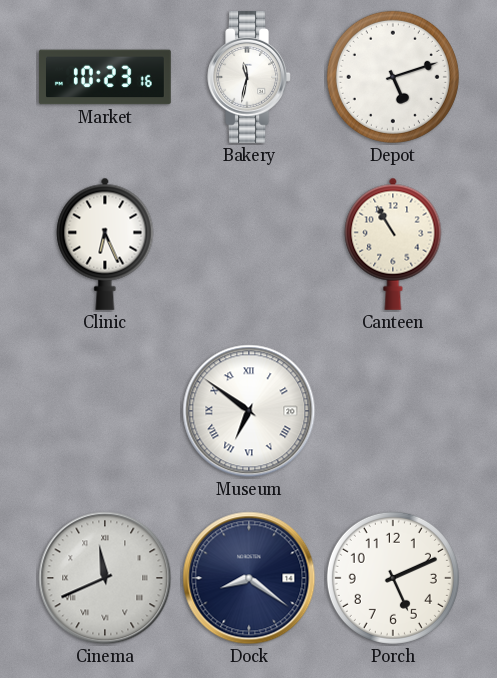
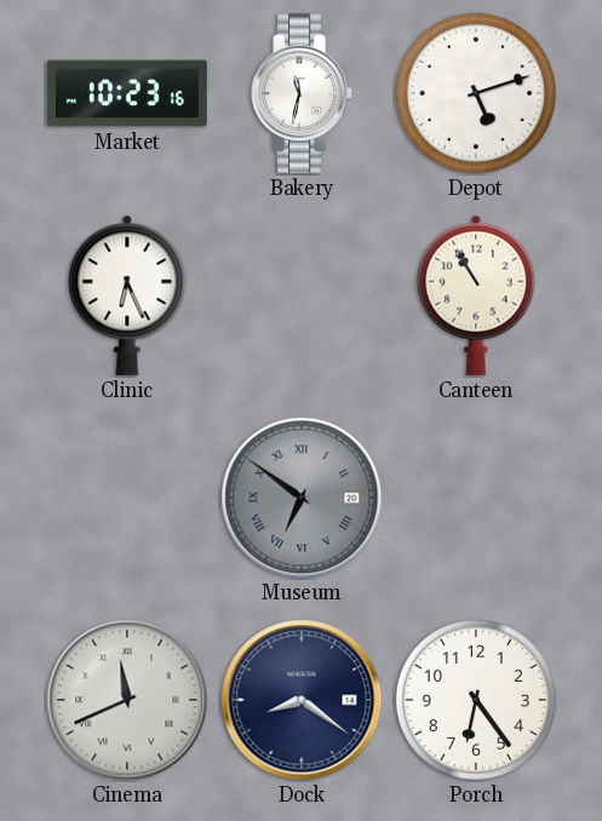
Museum dial: white -> grey (302, 498)
Porch: 5:11 -> 6:24 (476, 700)
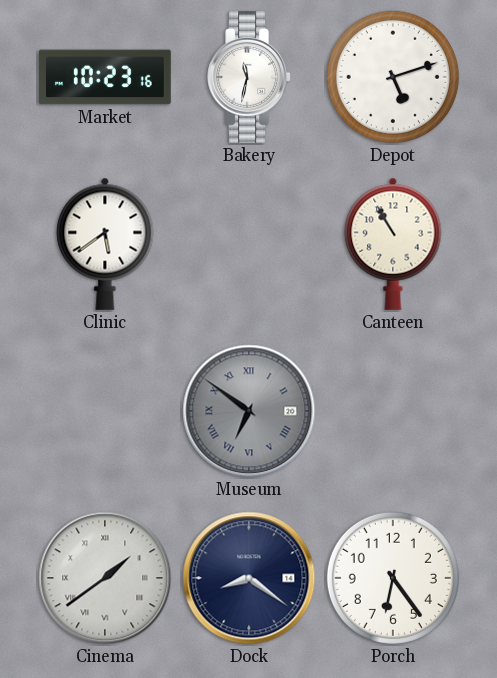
Clinic: 6:26 -> 5:39 (105, 244)
Cinema: 11:41 -> 1:39 (105, 578)
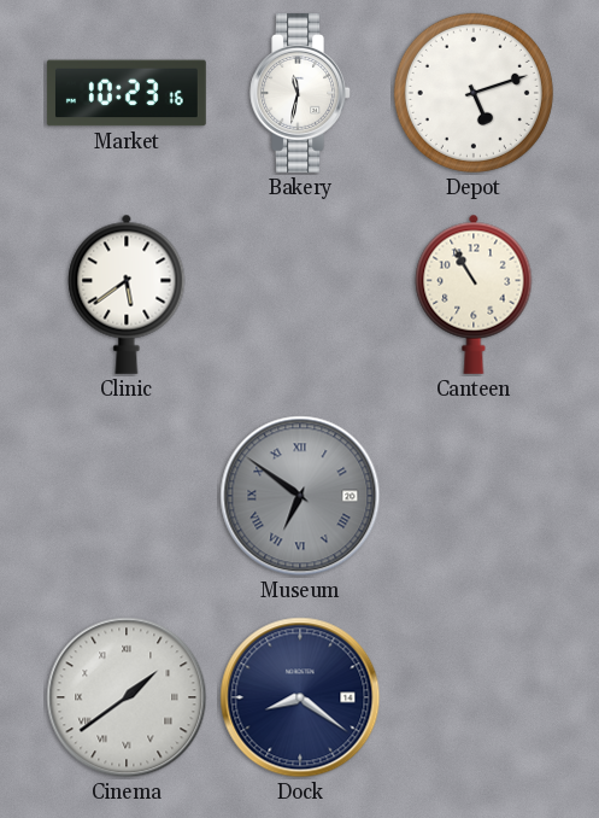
Porch: 6:24 -> none (393, 578)
